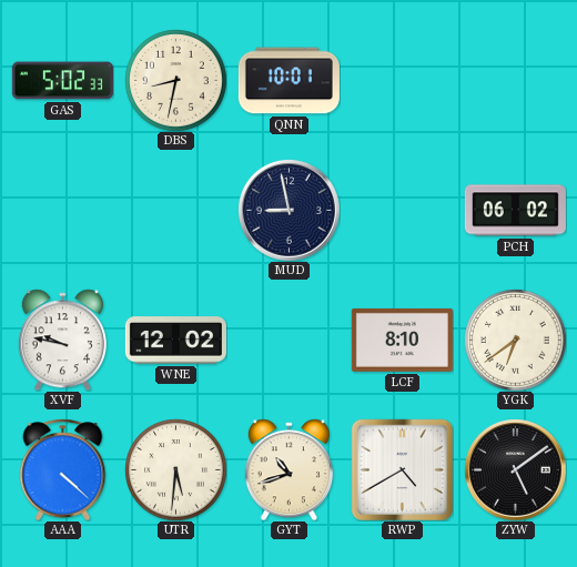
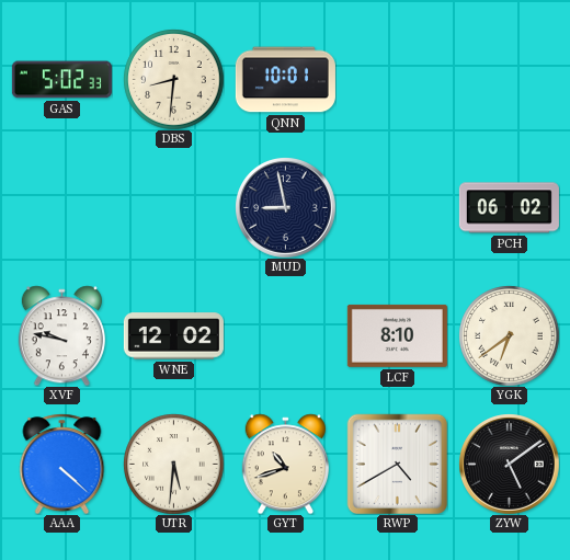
DBS: 8:32 -> 8:31 (173, 79)
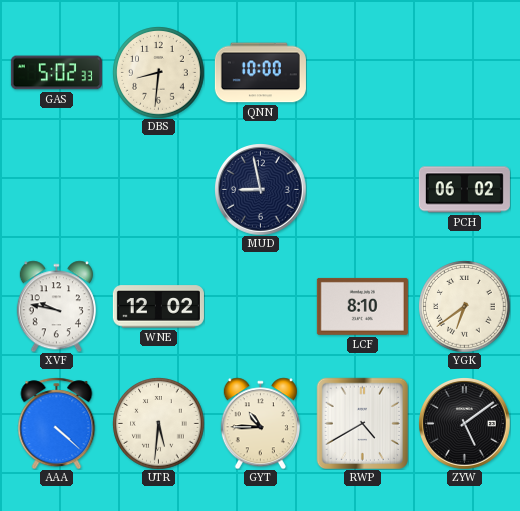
QNN: 10:01 -> 10:00 (260, 73)
GYT: 10:42 -> 10:45 (260, 423)
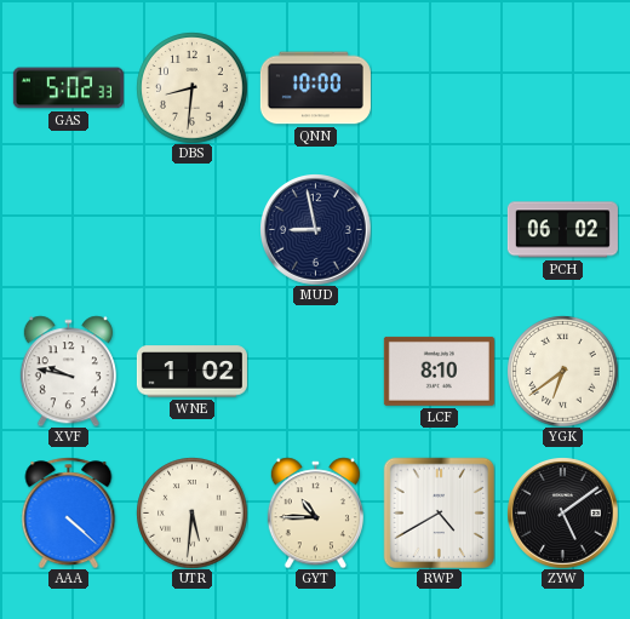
WNE: 12:02 -> 1:02 (191, 372)
